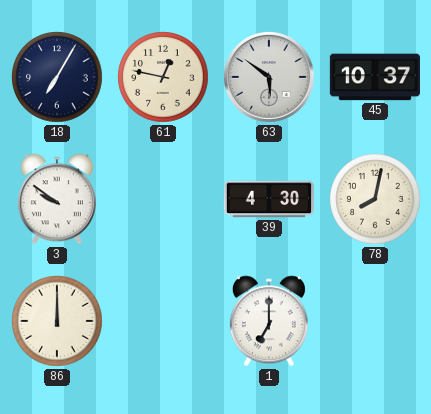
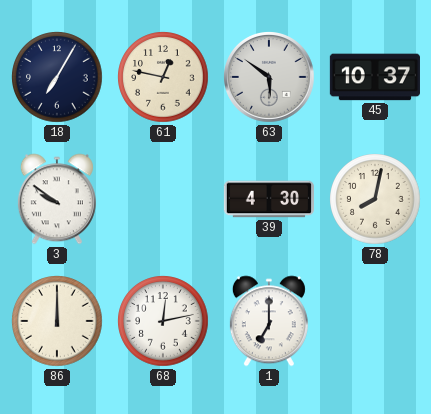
68: none -> 12:13 (163, 321)
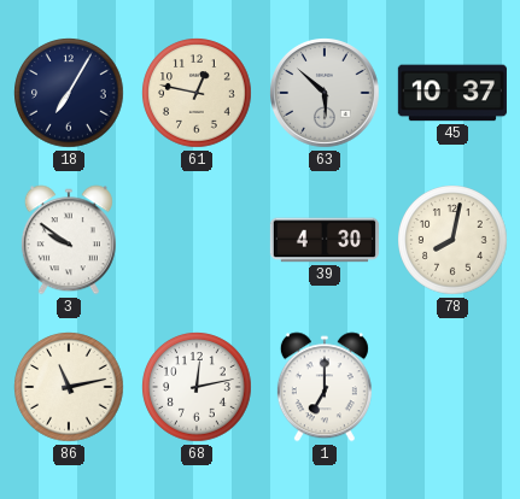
63: 5:51 -> 5:52 (325, 93)
86: 12:00 -> 11:13 (69, 387)
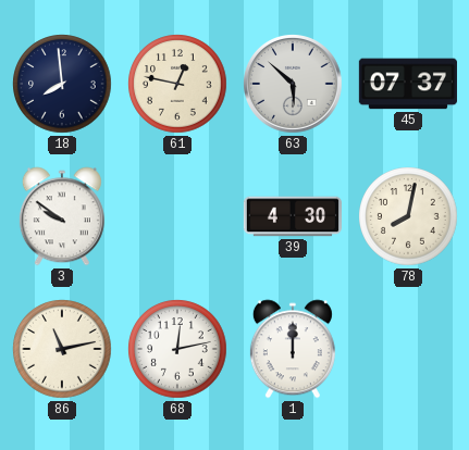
18: 7:05 -> 7:59 (62, 84)
45: 10:37 -> 07:37 (408, 84)
1: 7:00 -> 12:00 (293, 349)
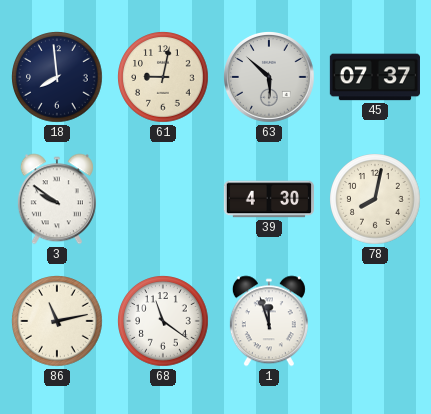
61: 12:47 -> 9:02 (163, 77)
68: 12:13 -> 11:21 (163, 321)
1: 12:00 -> 11:57 (269, 321)
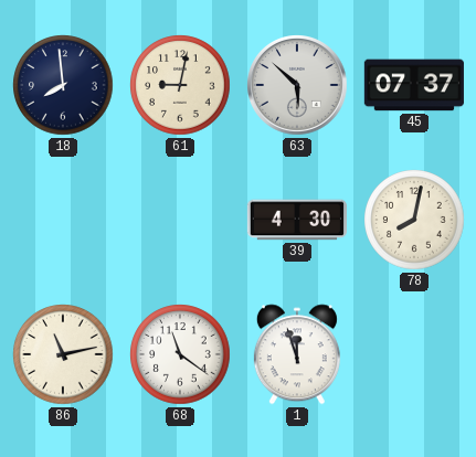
3: 9:51 -> none (57, 199)
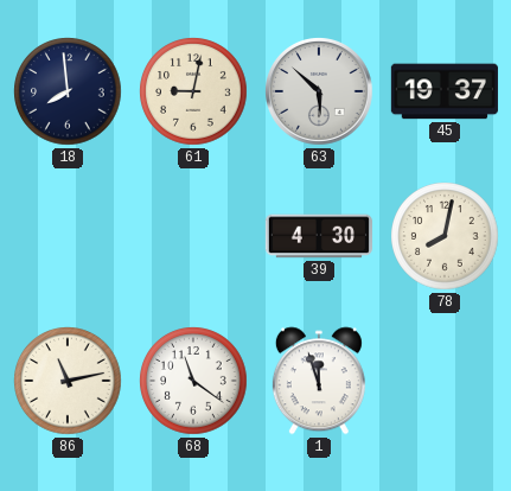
45: 07:37 -> 19:37 (445, 91)
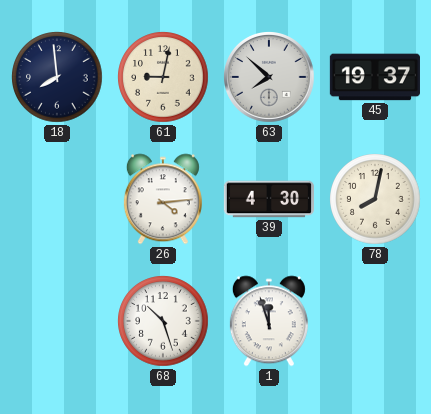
63: 5:52 -> 7:52 (269, 77)
26: none -> 4:14 (163, 199)
86: 11:13 -> none (68, 381)
68: 11:21 -> 10:27 (163, 321)
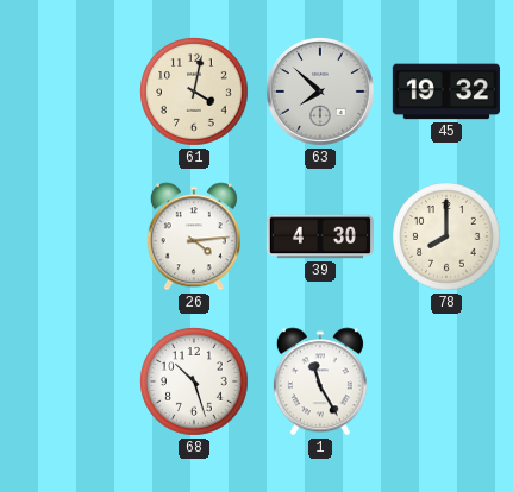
18: 7:59 -> none (57, 77)
61: 9:02 -> 4:02 (194, 92)
45: 19:37 -> 19:32 (446, 92)
78: 8:02 -> 8:00 (446, 236)
1: 11:57 -> 11:25 (320, 381)
